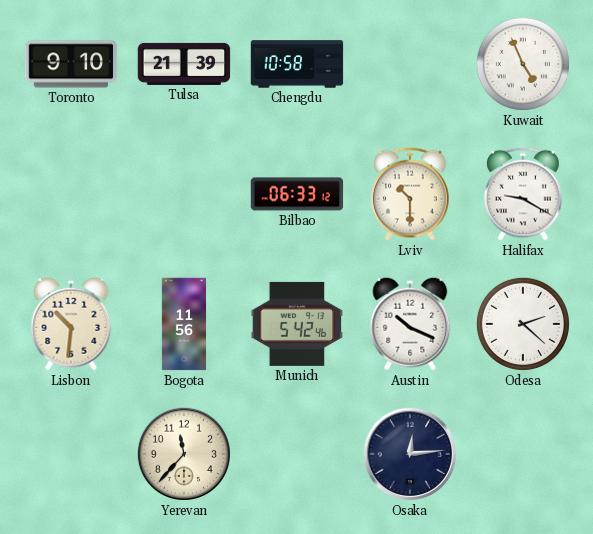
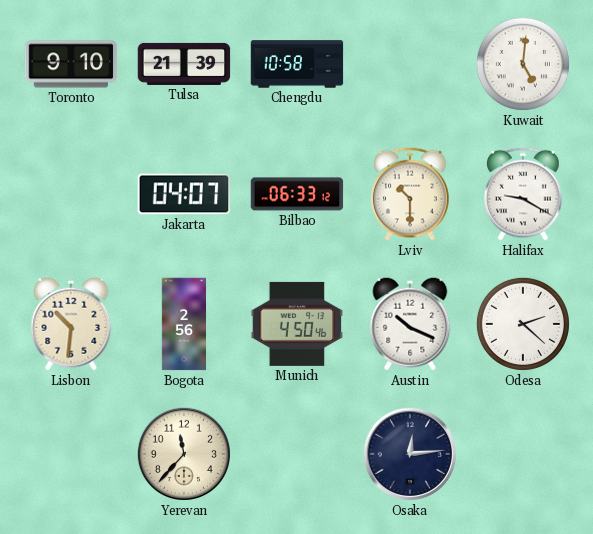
Kuwait: 4:56 -> 5:01 (523, 64)
Jakarta: none -> 04:07 (184, 194)
Bogota: 11:56 -> 2:56 (184, 324)
Munich: 5:42 -> 4:50 (297, 324)
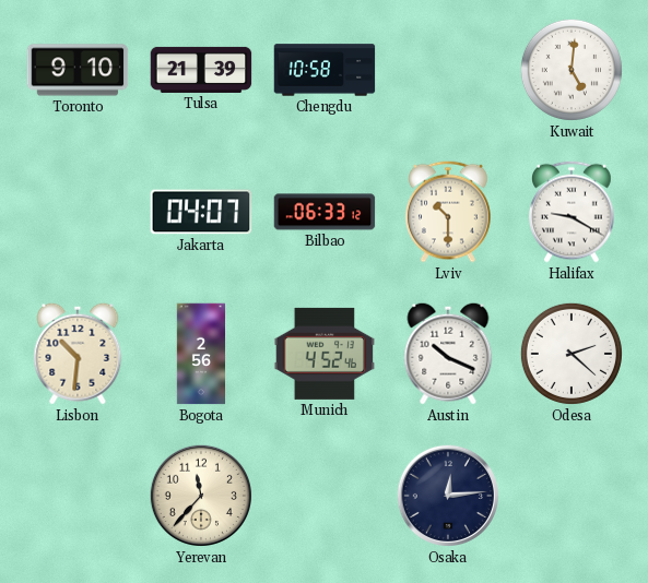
Munich: 4:50 -> 4:52 (325, 354)
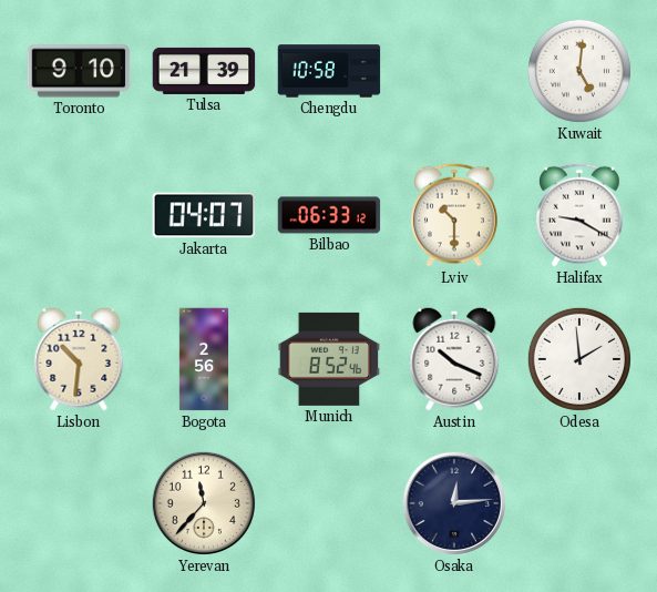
Munich: 4:52 -> 8:52 (329, 359)
Odesa: 2:22 -> 1:59 (579, 359)
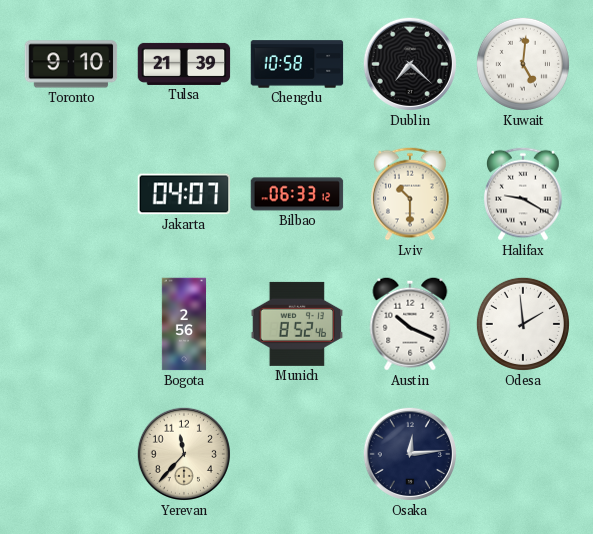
Dublin: none -> 7:22 (410, 64)
Lisbon: 10:31 -> none (79, 359)
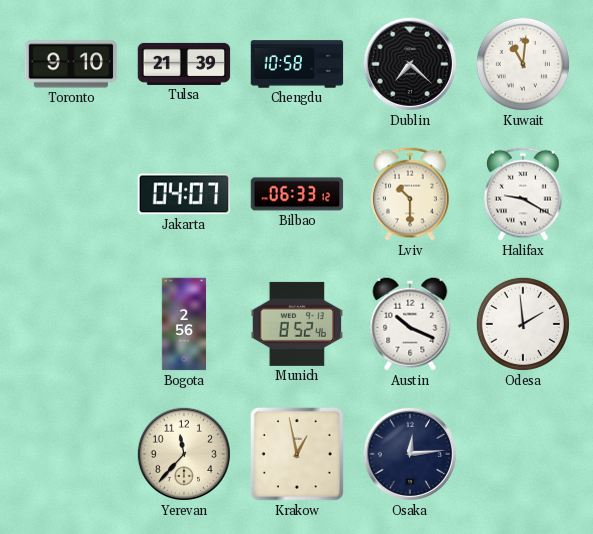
Kuwait: 5:01 -> 11:01 (523, 64)
Krakow: none -> 12:58 (297, 454)
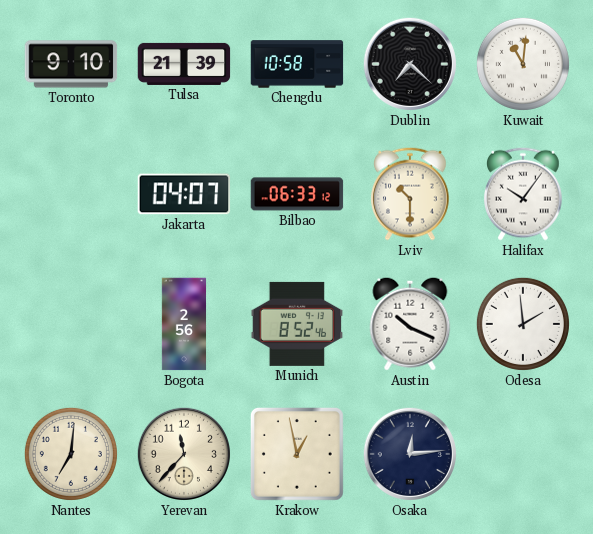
Halifax: 9:20 -> 10:06 (523, 194)
Nantes: none -> 7:01 (71, 454)
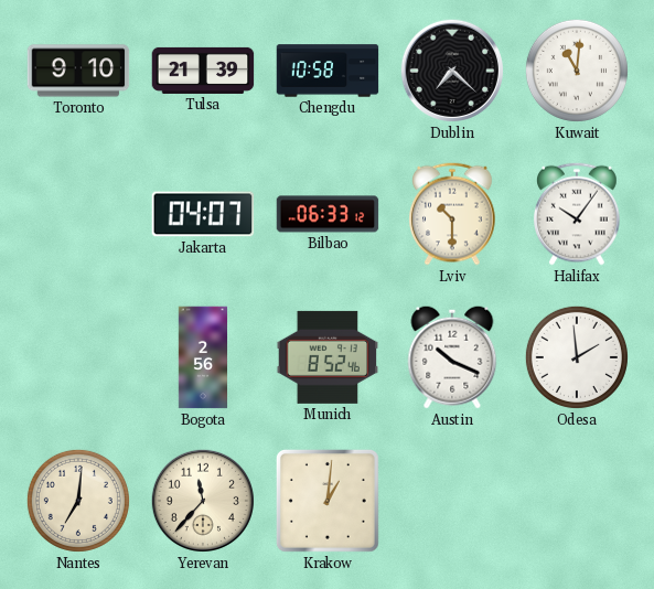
Krakow: 12:58 -> 1:01 (328, 501)
Osaka: 12:14 -> none (410, 454)
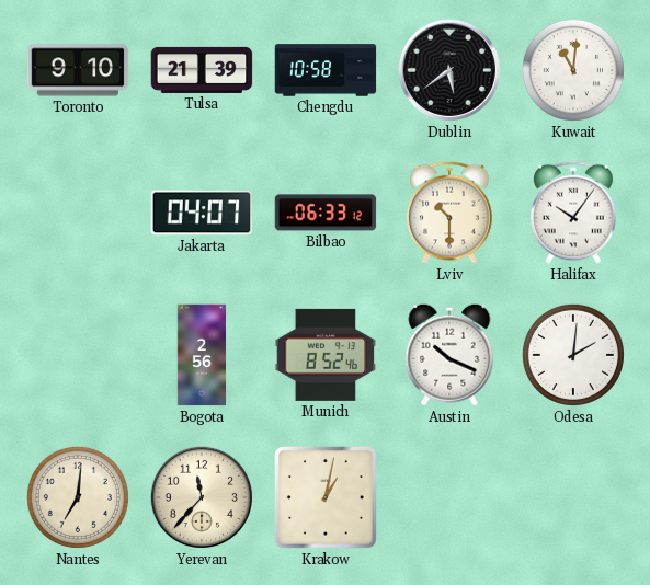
Dublin: 7:22 -> 5:39 (449, 70)
Odesa: 1:59 -> 2:01 (573, 355)
Krakow: 1:01 -> 1:02 (326, 497)
